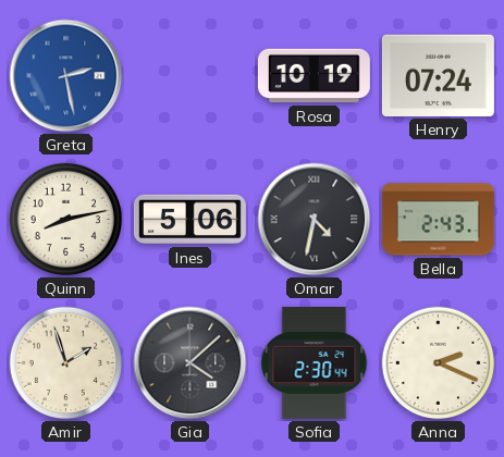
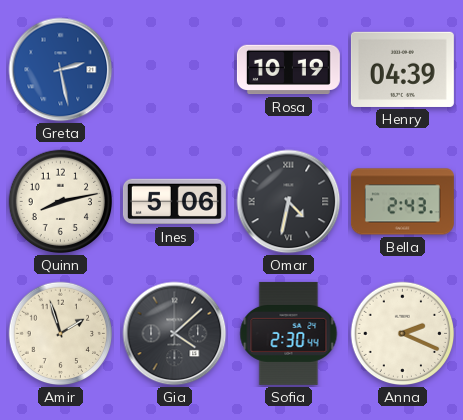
Henry: 07:24 -> 04:39 (402, 69)
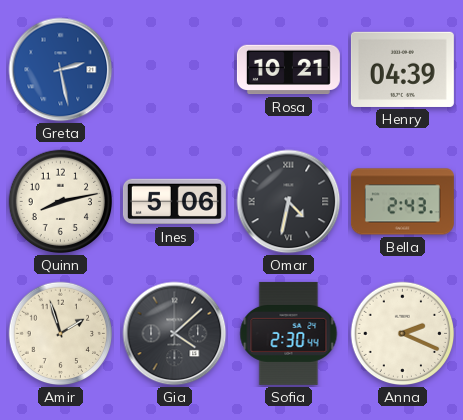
Rosa: 10:19 -> 10:21 (288, 70)
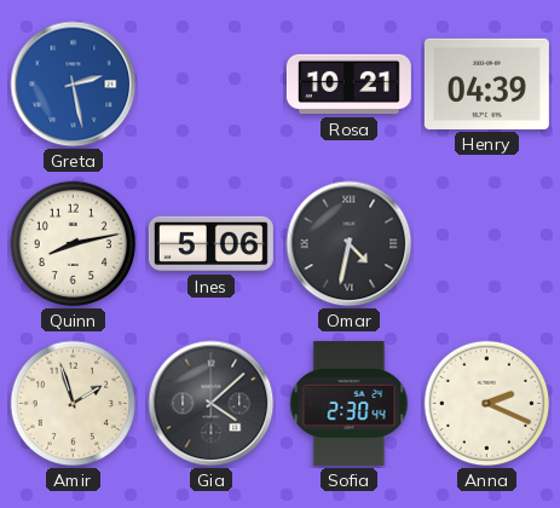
Bella: 2:43 -> none (402, 202)
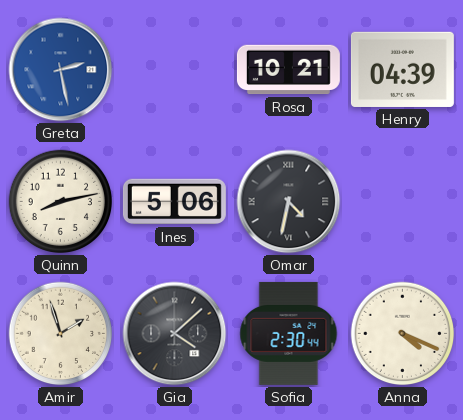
Anna: 2:19 -> 4:19 (403, 334)
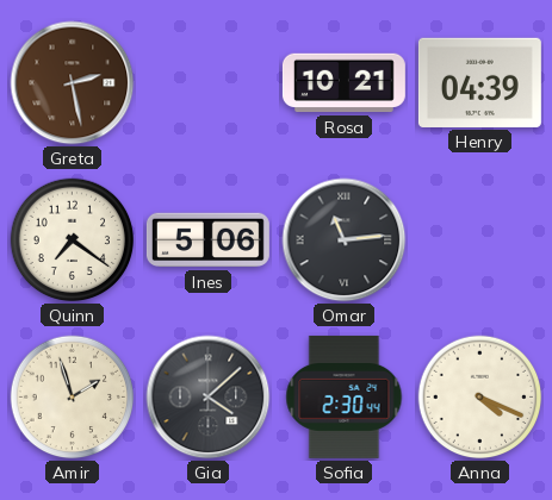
Greta dial: blue -> brown (73, 83)
Quinn: 8:13 -> 7:21 (73, 240)
Omar: 4:32 -> 11:14 (345, 240)
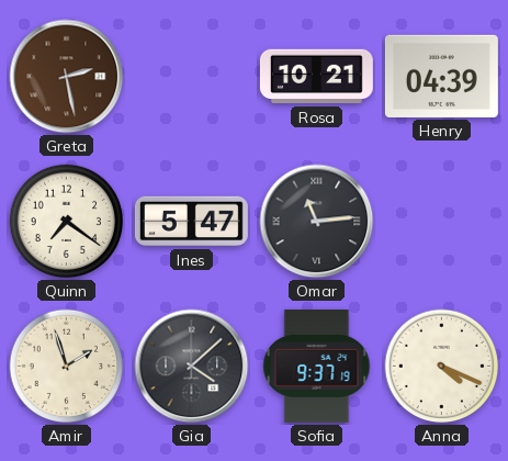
Ines: 5:06 -> 5:47 (191, 222)
Sofia: 2:30 -> 9:37 (317, 366)
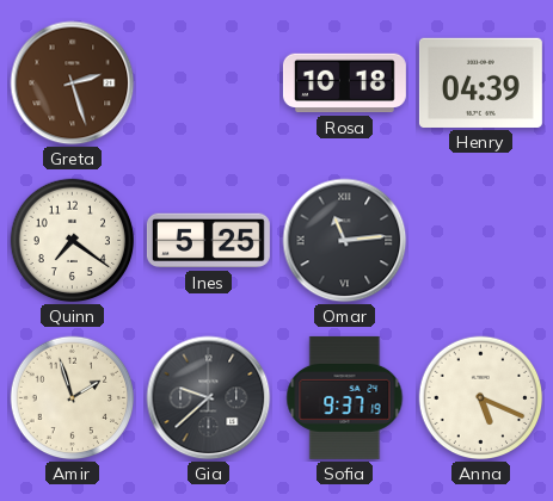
Greta: 2:28 -> 2:27 (73, 83)
Rosa: 10:21 -> 10:18 (344, 83)
Ines: 5:47 -> 5:25 (208, 241)
Gia: 4:08 -> 9:38 (209, 398)
Anna: 4:19 -> 5:19 (481, 398)
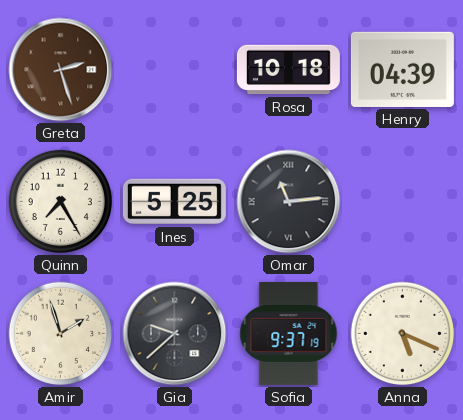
Quinn: 7:21 -> 7:25 (61, 202)
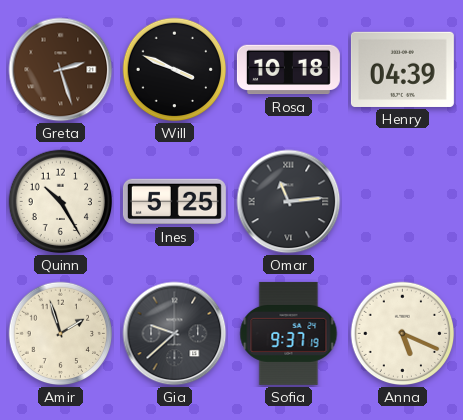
Will: none -> 3:49 (175, 70)
Quinn: 7:25 -> 10:25 (61, 202)
